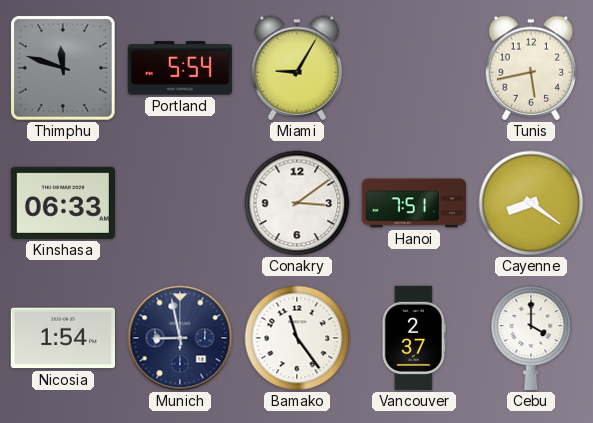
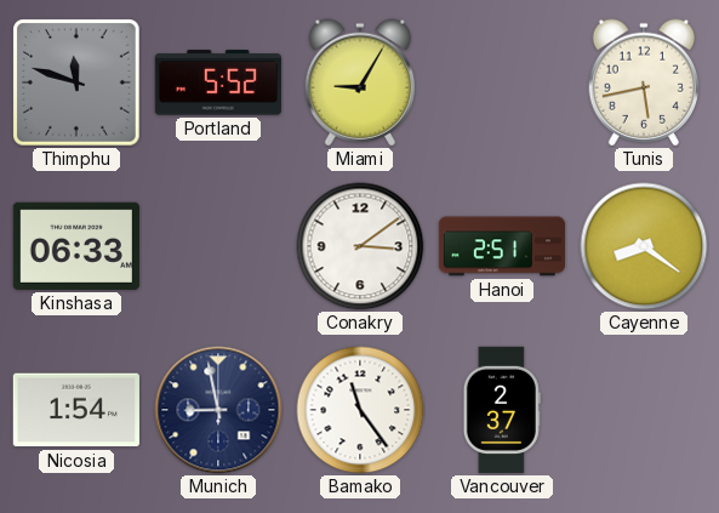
Portland: 5:54 -> 5:52 (218, 82)
Hanoi: 7:51 -> 2:51 (501, 246)
Cebu: 4:00 -> none (531, 338)
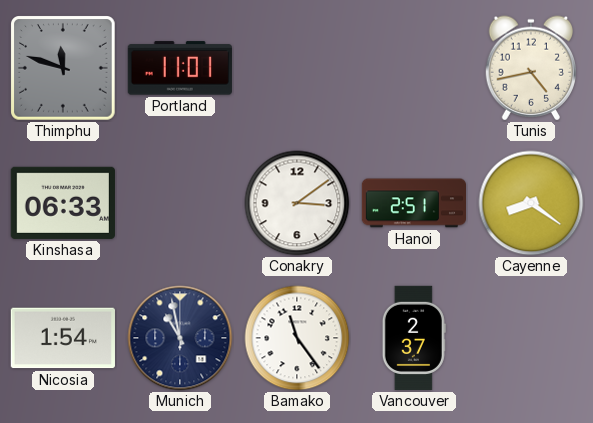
Portland: 5:52 -> 11:01 (180, 68)
Miami: 9:05 -> none (359, 82)
Tunis: 5:43 -> 4:43 (530, 68)
Munich: 8:58 -> 10:58 (180, 338)
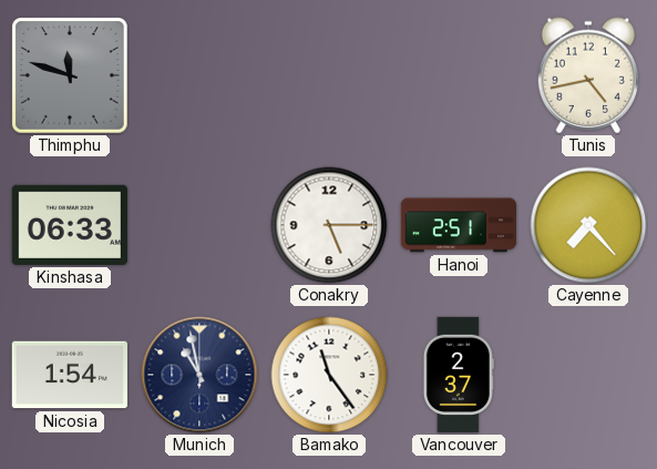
Portland: 11:01 -> none (180, 68)
Conakry: 3:09 -> 5:15 (329, 225)
Cayenne: 8:21 -> 7:23 (588, 225)
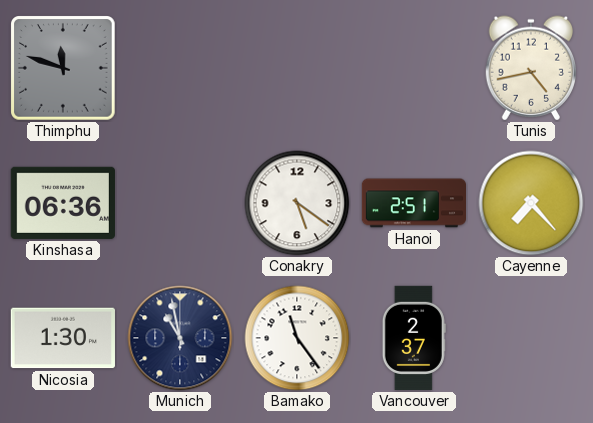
Kinshasa: 06:33 -> 06:36 (63, 203)
Conakry: 5:15 -> 5:21 (297, 203)
Nicosia: 1:54 -> 1:30 (63, 338)
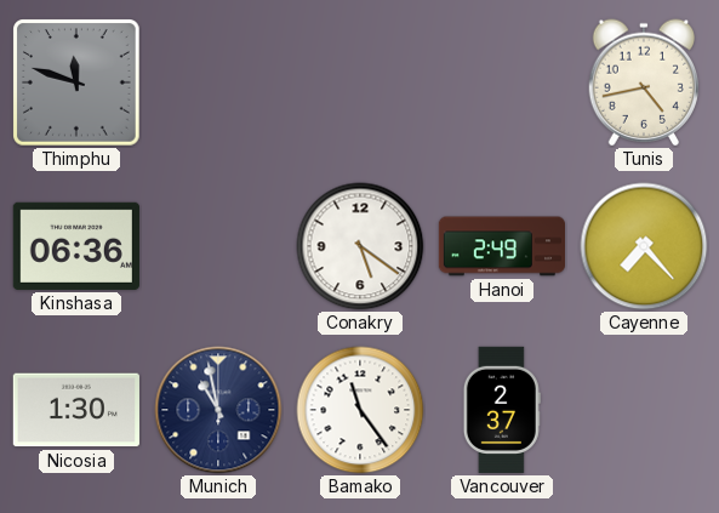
Hanoi: 2:51 -> 2:49 (501, 246)
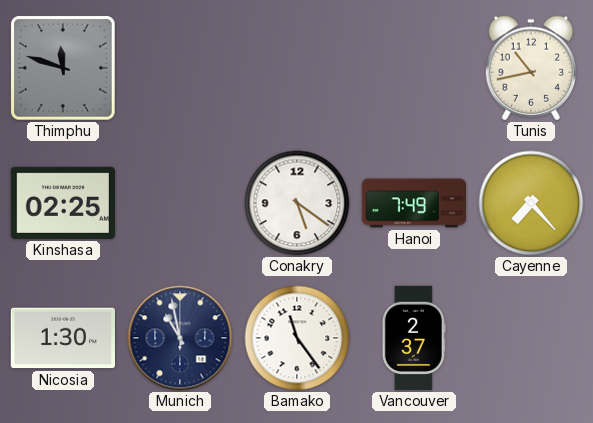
Tunis: 4:43 -> 10:43 (530, 68)
Kinshasa: 06:36 -> 02:25 (63, 203)
Hanoi: 2:49 -> 7:49 (413, 203)
